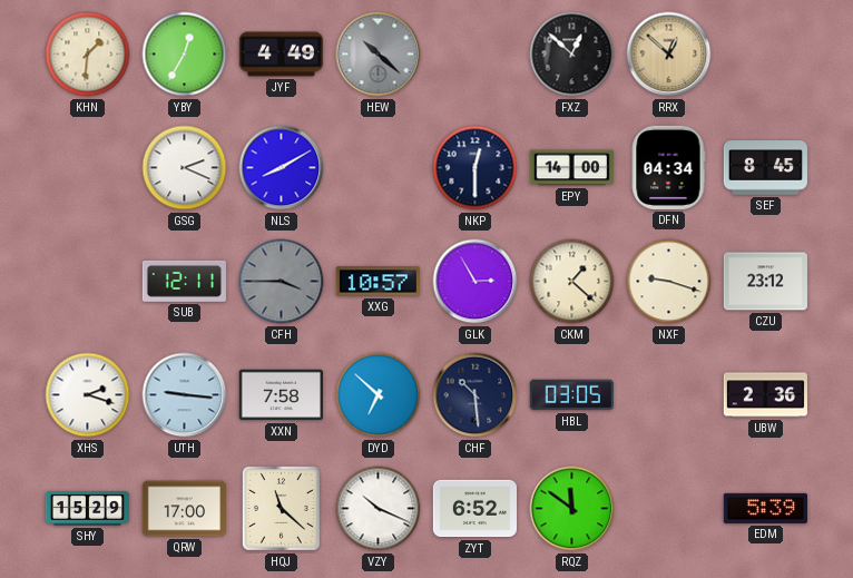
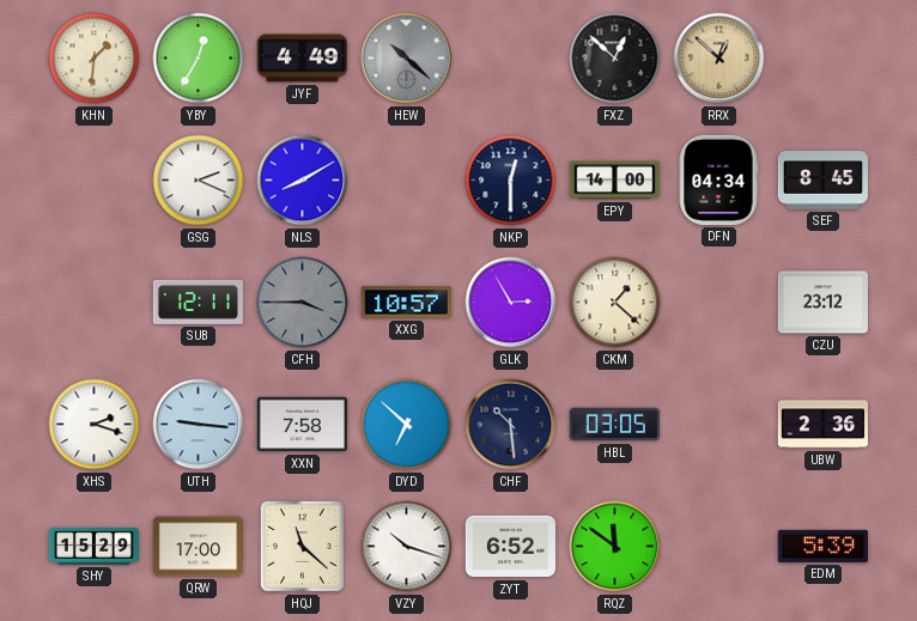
NXF: 9:18 -> none (669, 282)
VZY: 10:19 -> 10:18 (407, 547)
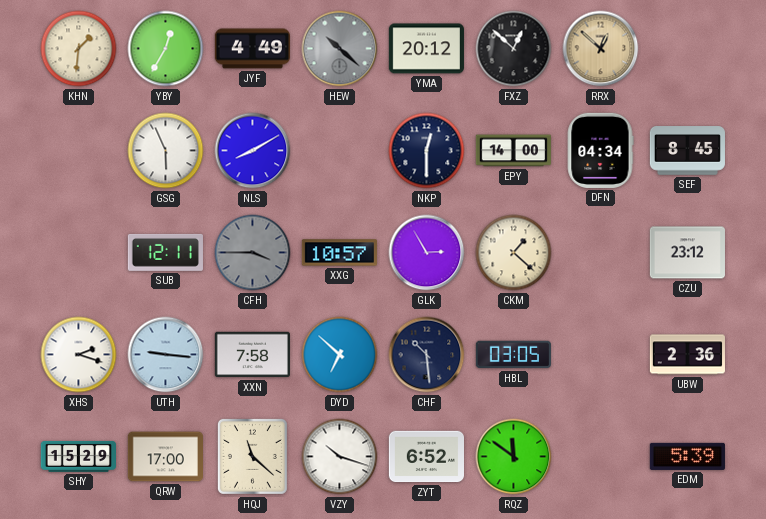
YMA: none -> 20:12 (426, 49)
GSG: 2:19 -> 5:56 (166, 151)
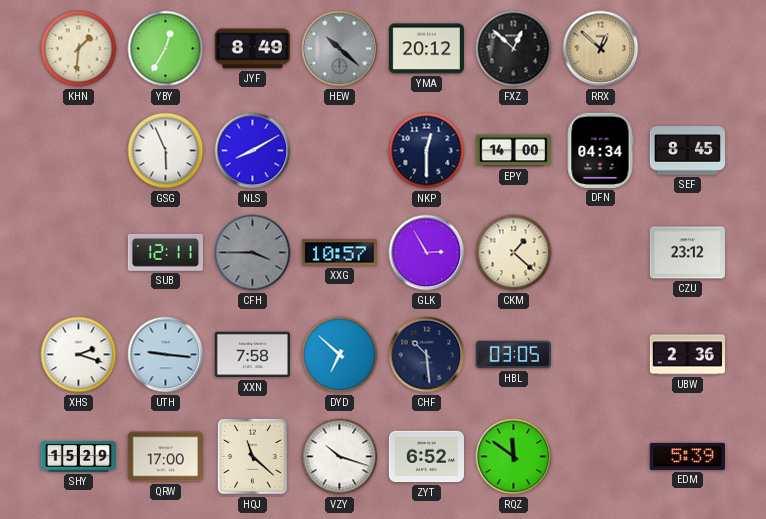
JYF: 4:49 -> 8:49 (252, 49)
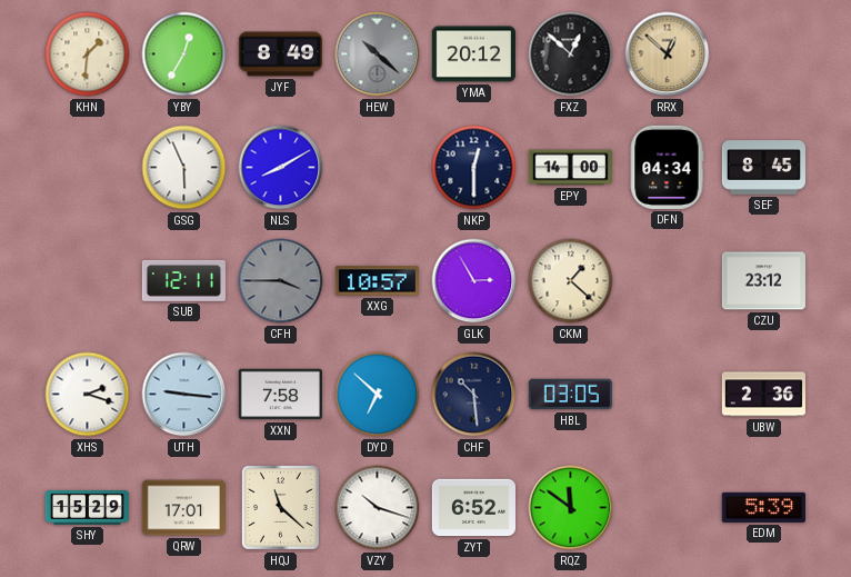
QRW: 17:00 -> 17:01 (183, 508)
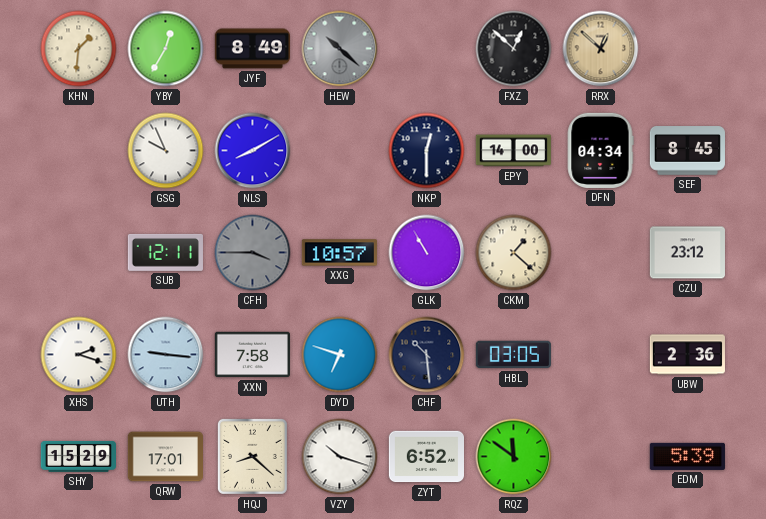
YMA: 20:12 -> none (473, 54)
GSG: 5:56 -> 9:56 (166, 151)
GLK: 2:55 -> 10:55 (427, 253)
DYD: 6:52 -> 6:48 (340, 355)
HQJ: 11:22 -> 8:22 (252, 456)
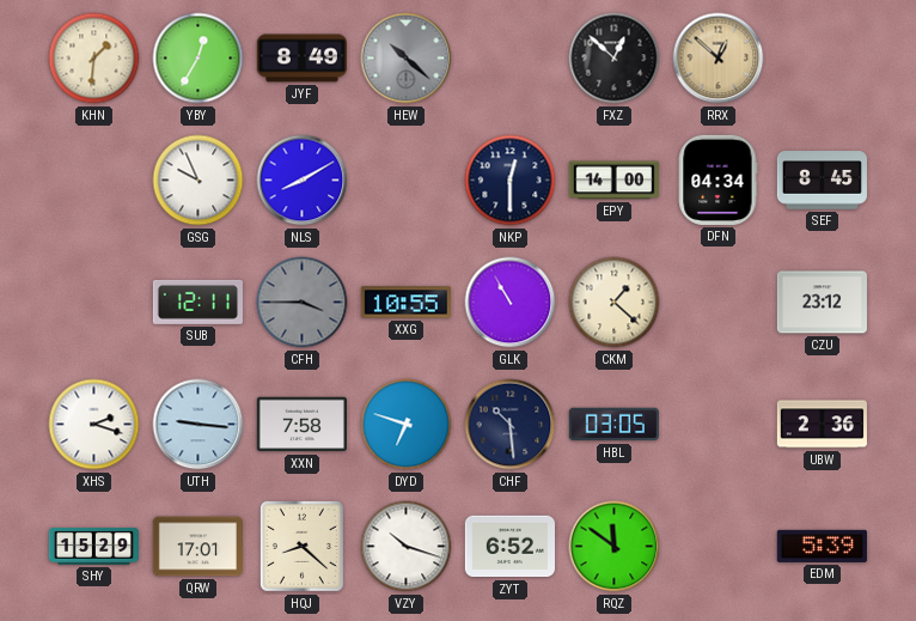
XXG: 10:57 -> 10:55 (405, 303)
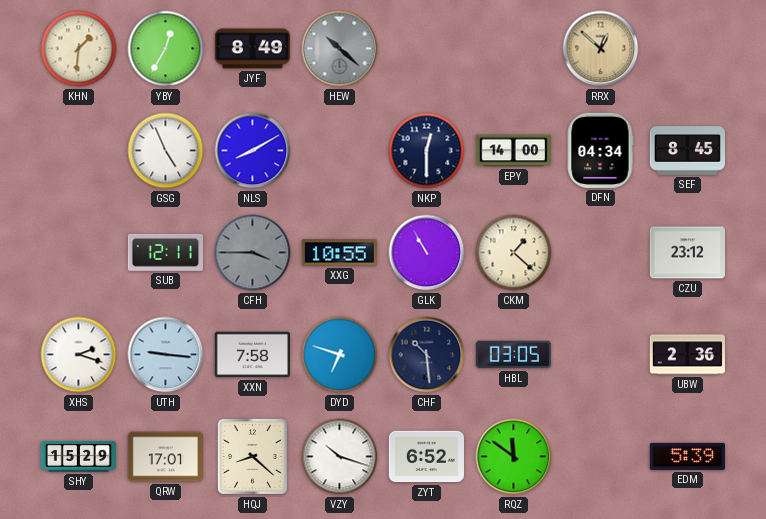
FXZ: 12:52 -> none (615, 59)
GSG: 9:56 -> 4:56 (166, 151)
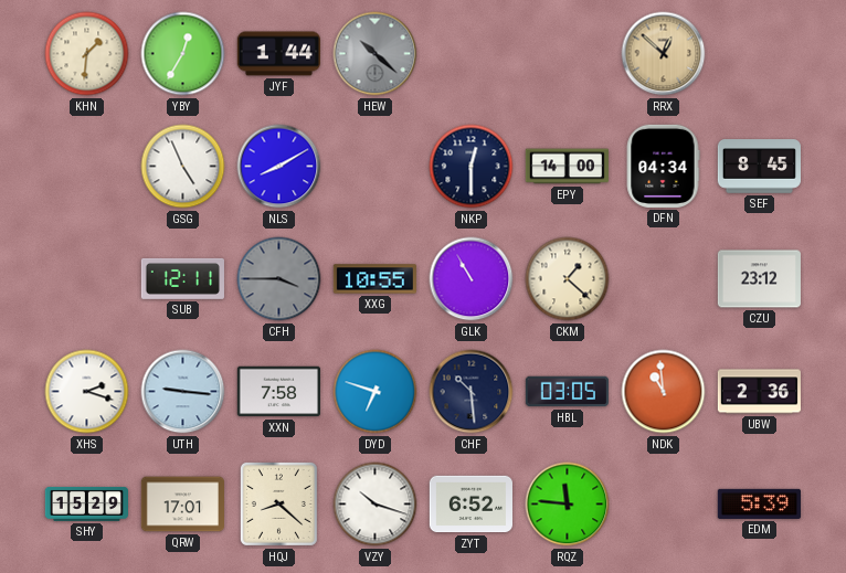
JYF: 8:49 -> 1:44 (278, 54)
NDK: none -> 10:59 (664, 392)
RQZ: 11:51 -> 11:46 (568, 505)
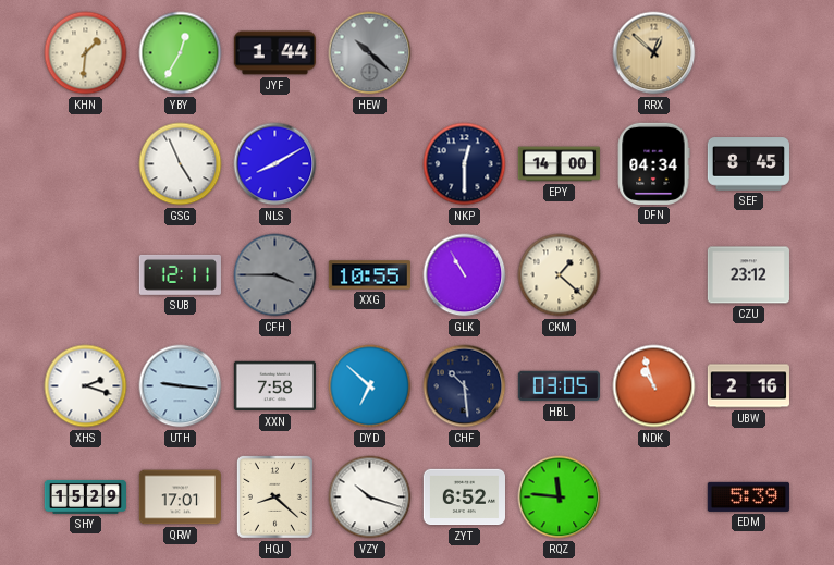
DYD: 6:48 -> 6:52 (370, 386)
NDK: 10:59 -> 10:57 (654, 386)
UBW: 2:36 -> 2:16 (748, 386)
